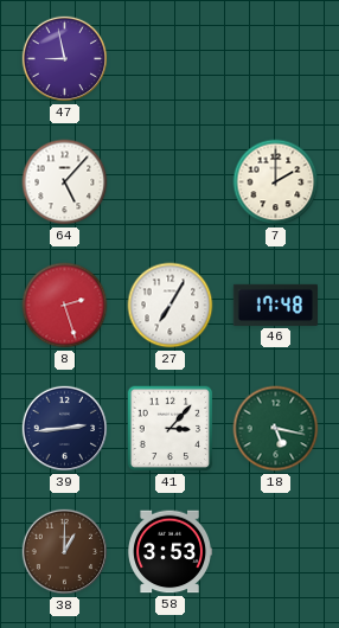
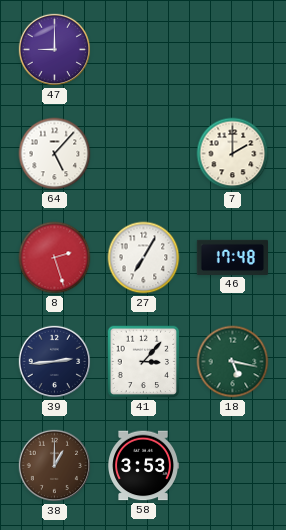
47: 8:58 -> 9:00 (55, 50)
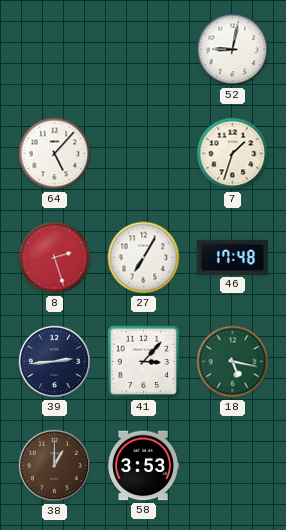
47: 9:00 -> none (55, 50)
52: none -> 9:02 (233, 50)
7: 2:00 -> 1:33 (233, 154)
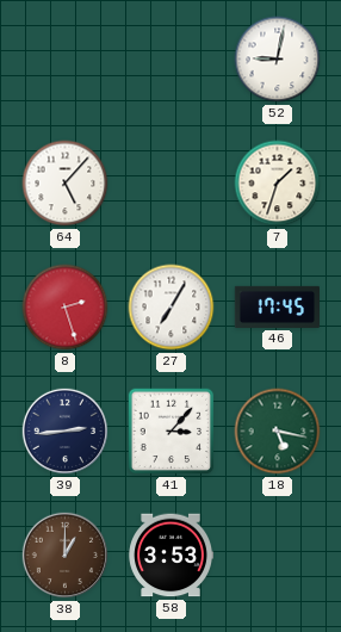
46: 17:48 -> 17:45 (277, 306)
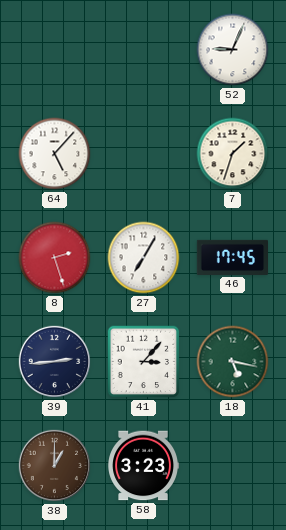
52: 9:02 -> 9:04 (233, 50)
58: 3:53 -> 3:23 (143, 466)
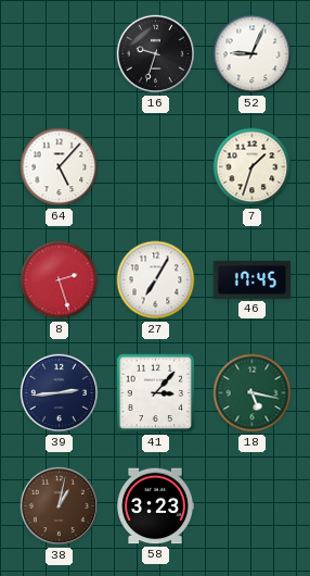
16: none -> 9:33 (156, 54)
38: 1:00 -> 1:02 (60, 506)
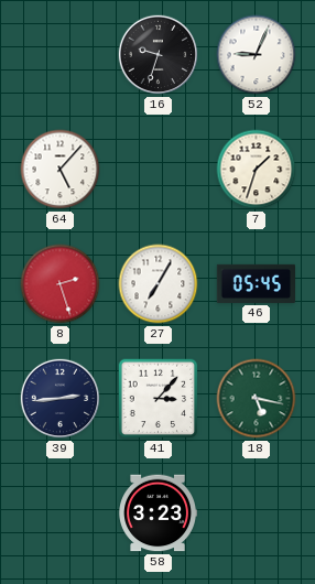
46: 17:45 -> 05:45 (256, 283)
38: 1:02 -> none (60, 506)
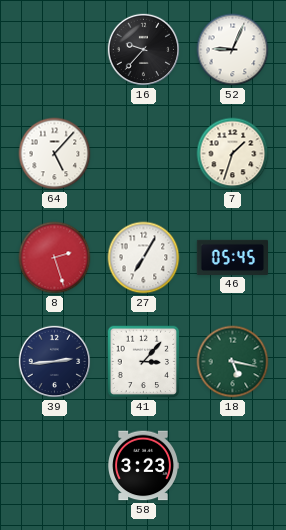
16: 9:33 -> 9:37 (144, 50)
